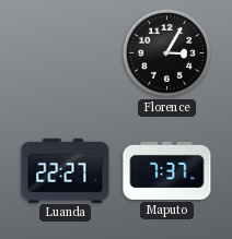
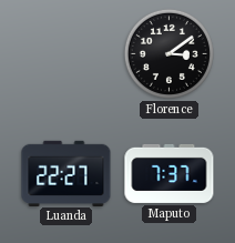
Florence: 3:05 -> 3:09 (168, 53)
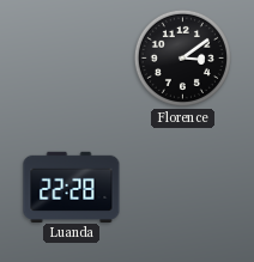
Luanda: 22:27 -> 22:28 (72, 187)
Maputo: 7:37 -> none (170, 173)
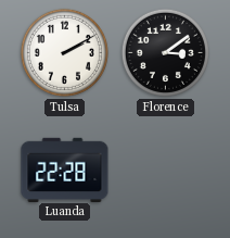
Tulsa: none -> 2:10 (64, 52)
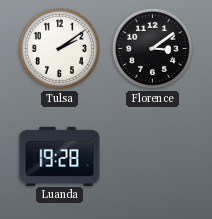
Tulsa: 2:10 -> 2:09 (59, 48)
Luanda: 22:28 -> 19:28 (60, 156)
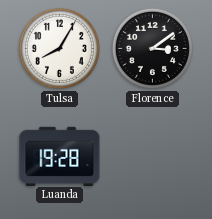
Tulsa: 2:09 -> 8:05 (59, 48)
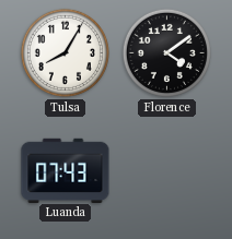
Florence: 3:09 -> 4:09 (166, 52)
Luanda: 19:28 -> 07:43 (66, 170)
